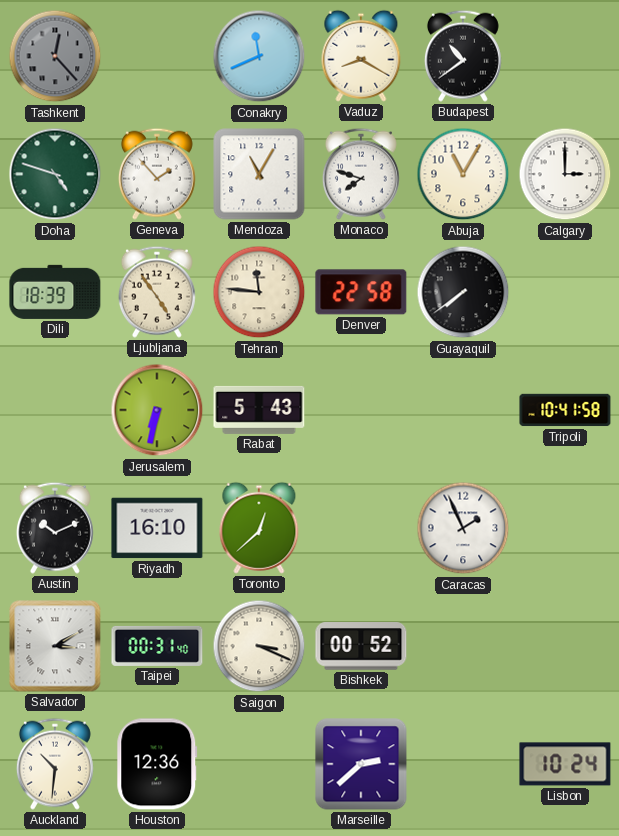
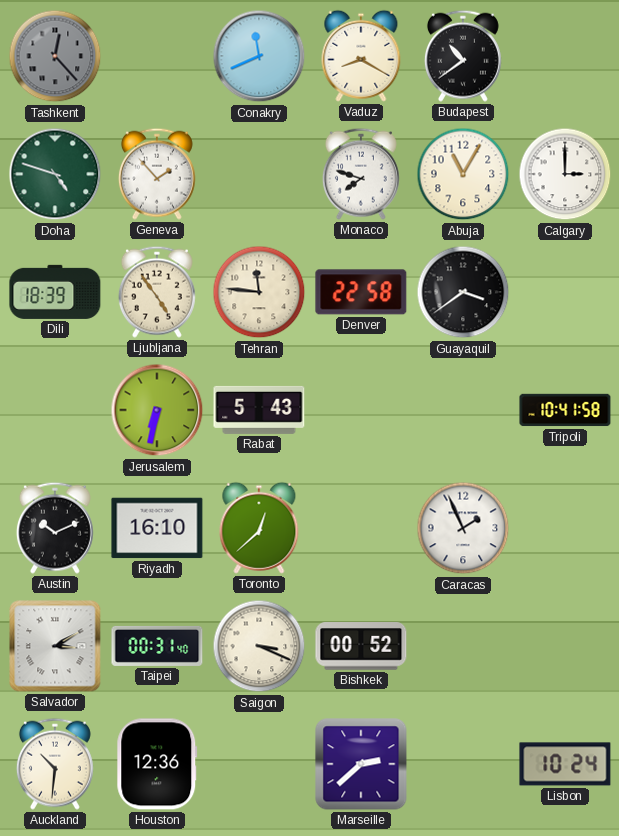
Mendoza: 11:05 -> none (259, 174)
Guayaquil: 7:39 -> 3:39 (463, 292)
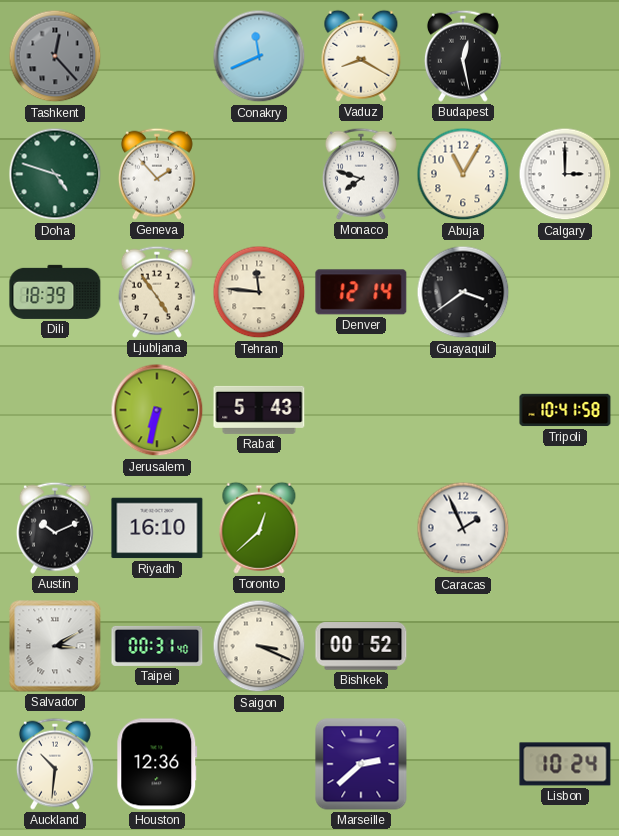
Budapest: 10:39 -> 12:28 (463, 56)
Denver: 22:58 -> 12:14 (361, 292)
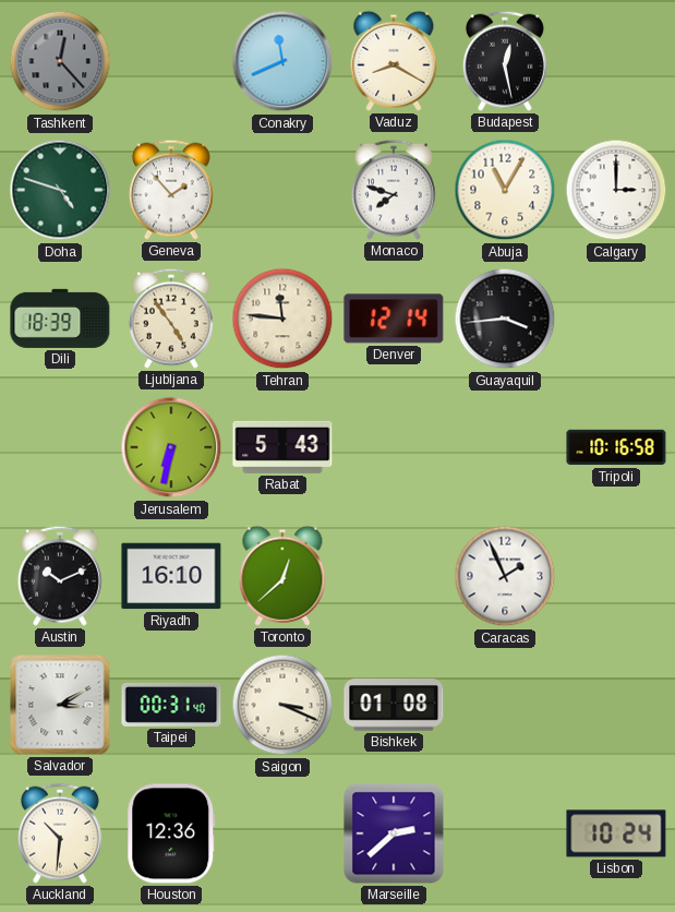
Guayaquil: 3:39 -> 3:44 (505, 319)
Tripoli: 10:41 -> 10:16 (616, 447)
Bishkek: 00:52 -> 01:08 (394, 705)
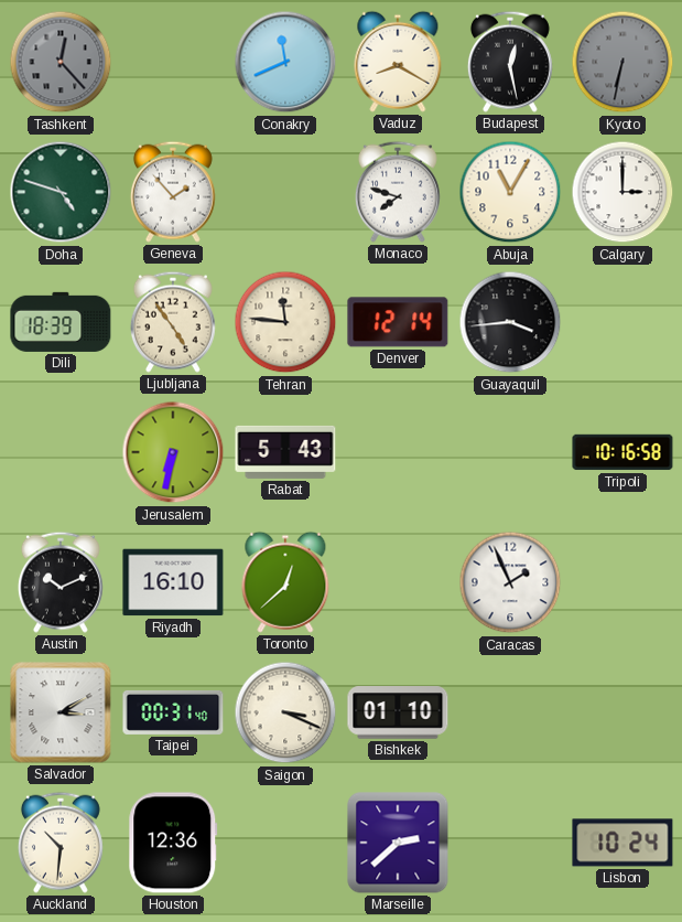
Kyoto: none -> 6:32 (623, 62)
Bishkek: 01:08 -> 01:10 (398, 712)
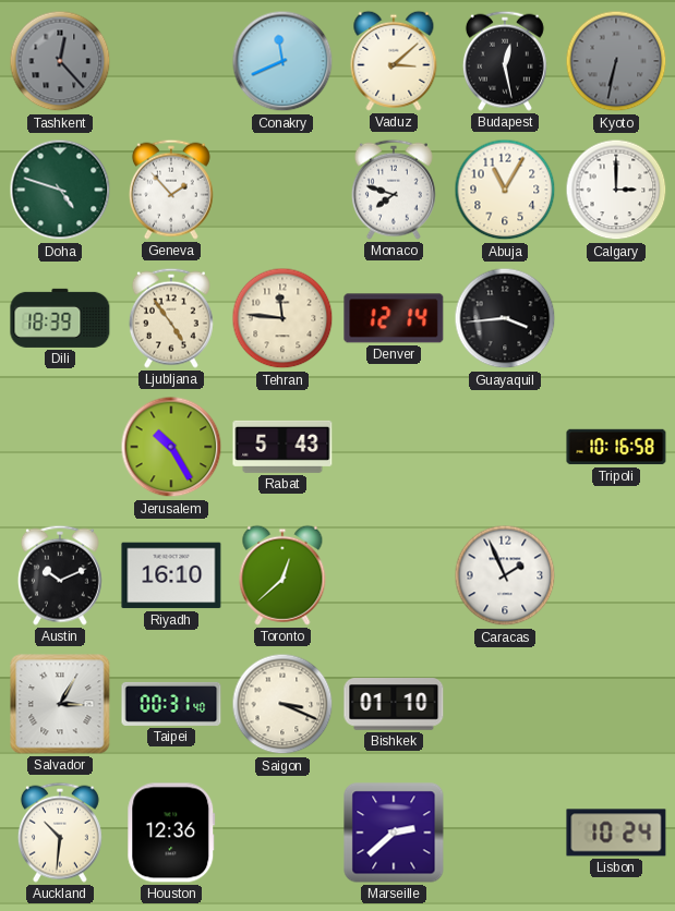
Vaduz: 8:20 -> 3:08 (394, 61)
Jerusalem: 6:32 -> 10:25 (171, 447)
Salvador: 3:10 -> 3:05 (60, 704)
